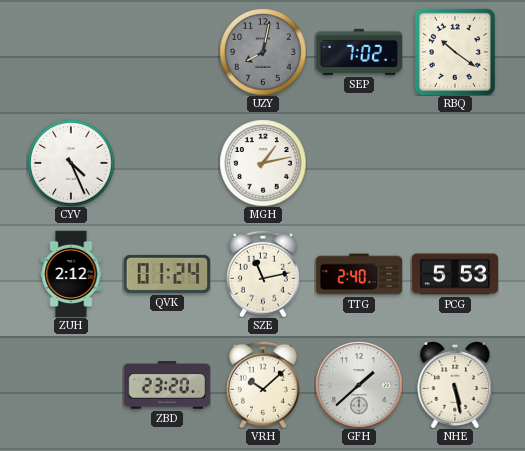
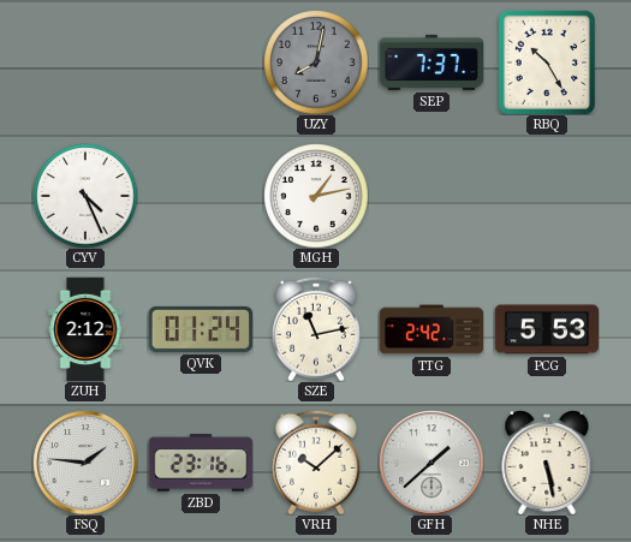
SEP: 7:02 -> 7:37 (431, 62)
RBQ: 10:21 -> 10:25 (547, 62)
TTG: 2:40 -> 2:42 (431, 329)
FSQ: none -> 1:46 (85, 463)
ZBD: 23:20 -> 23:16 (201, 463)
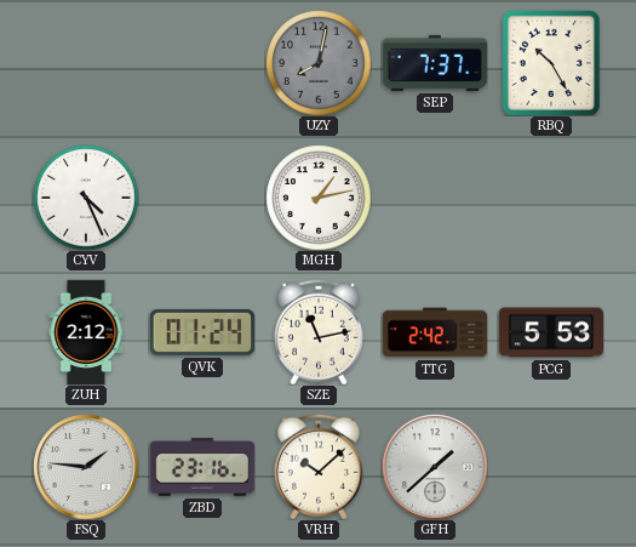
NHE: 5:28 -> none (547, 463)
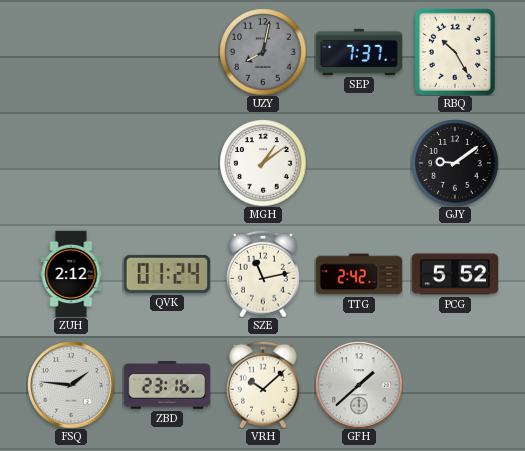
CYV: 4:26 -> none (86, 198)
MGH: 1:13 -> 1:09 (263, 163)
GJY: none -> 9:09 (455, 163)
PCG: 5:53 -> 5:52 (455, 274)
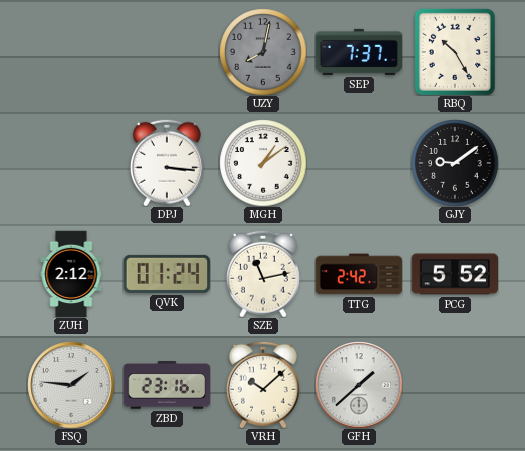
DPJ: none -> 3:16 (167, 163)
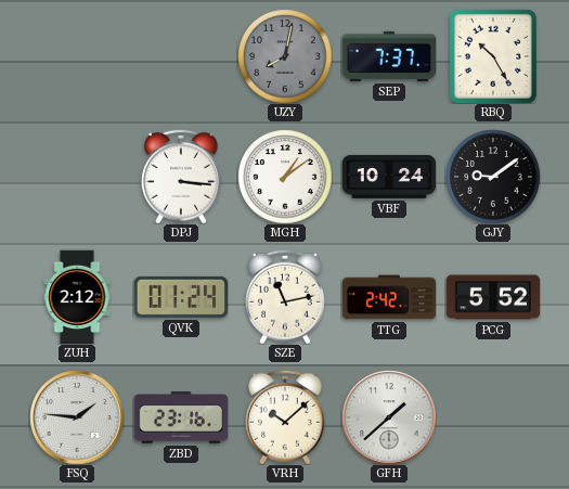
VBF: none -> 10:24 (389, 177)
